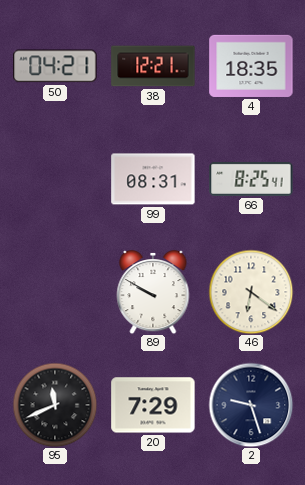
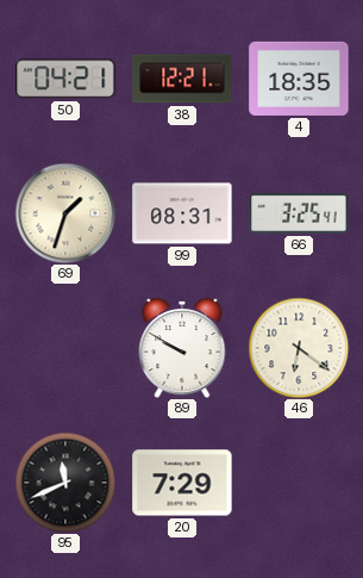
69: none -> 1:33 (65, 213)
66: 8:25 -> 3:25 (299, 213)
2: 9:27 -> none (251, 405)
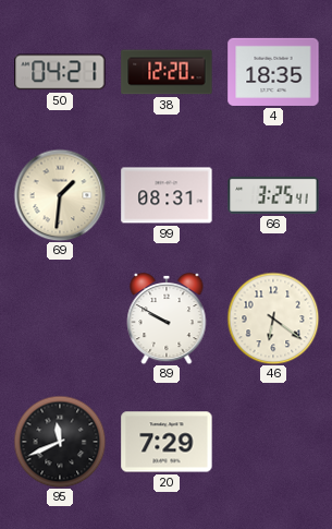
38: 12:21 -> 12:20 (167, 72)
69: 1:33 -> 1:31 (60, 195)
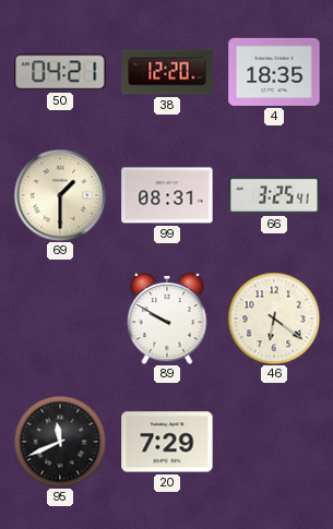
69: 1:31 -> 1:30 (60, 195)
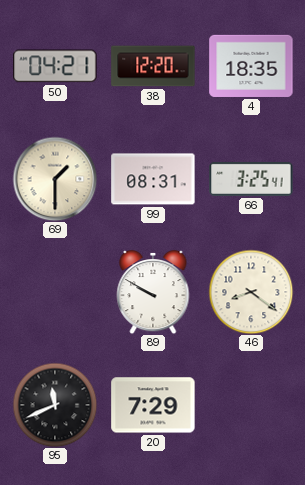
46: 6:21 -> 8:21 (251, 292)
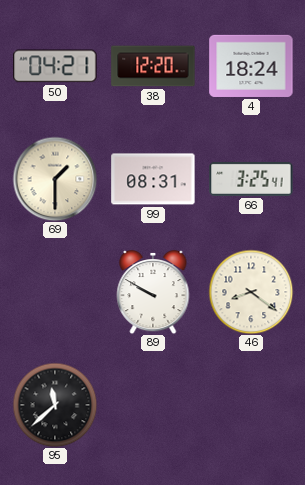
4: 18:35 -> 18:24 (251, 66)
95: 11:41 -> 11:38 (55, 405)
20: 7:29 -> none (153, 405)
